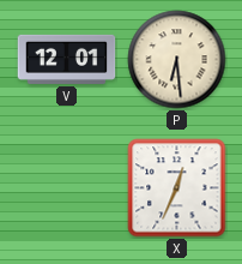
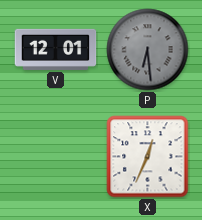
P dial: cream -> grey (148, 50)
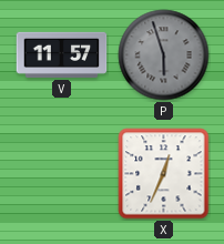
V: 12:01 -> 11:57 (62, 54)
P: 6:29 -> 5:57 (164, 55)
